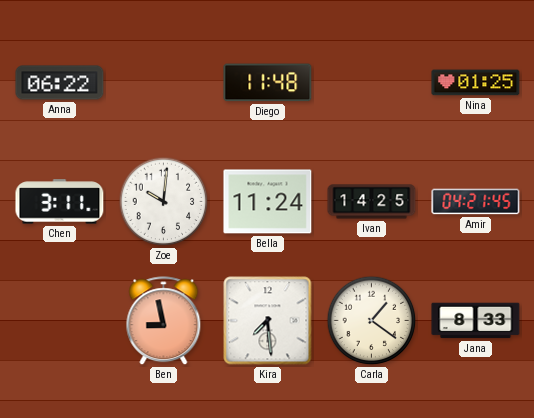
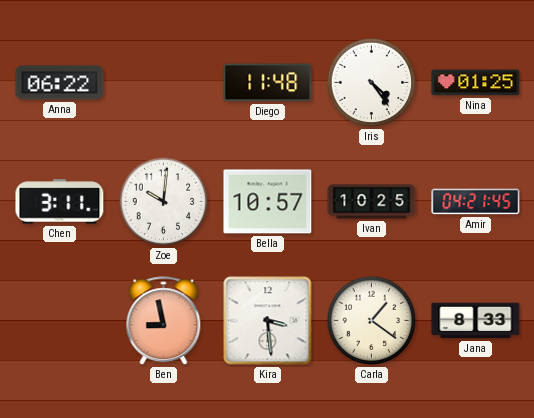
Iris: none -> 4:24 (372, 83)
Bella: 11:24 -> 10:57 (268, 202)
Ivan: 14:25 -> 10:25 (372, 202)
Kira: 7:29 -> 3:29 (268, 321)
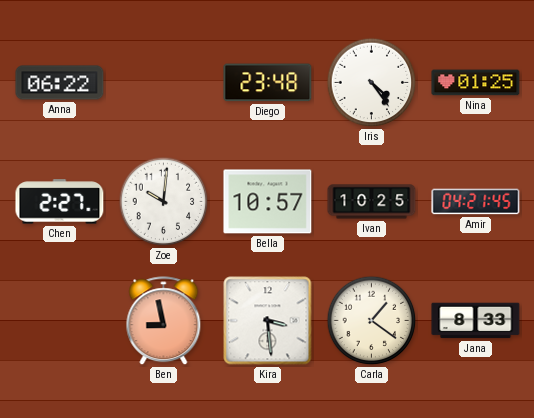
Diego: 11:48 -> 23:48 (268, 83)
Chen: 3:11 -> 2:27 (60, 202)
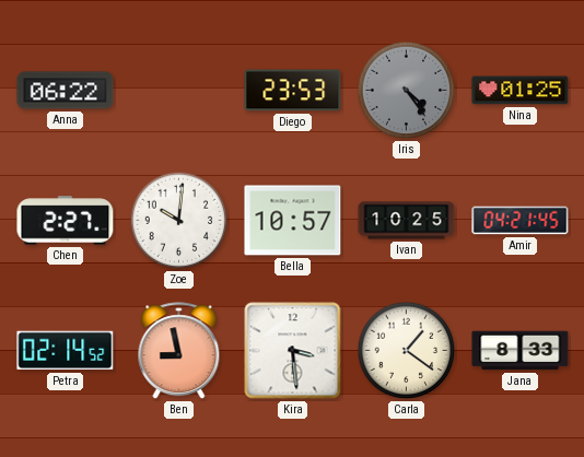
Diego: 23:48 -> 23:53 (293, 91)
Iris dial: white -> grey (407, 91)
Petra: none -> 02:14 (66, 351)
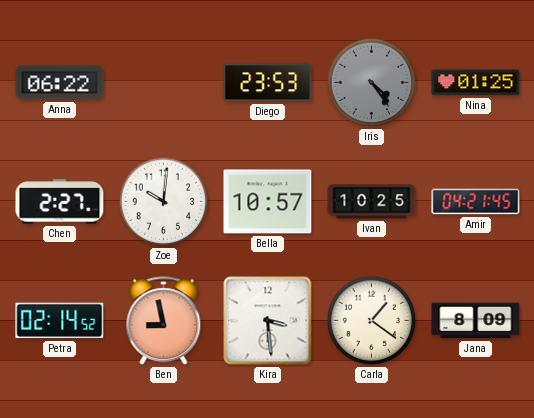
Jana: 8:33 -> 8:09 (476, 321)
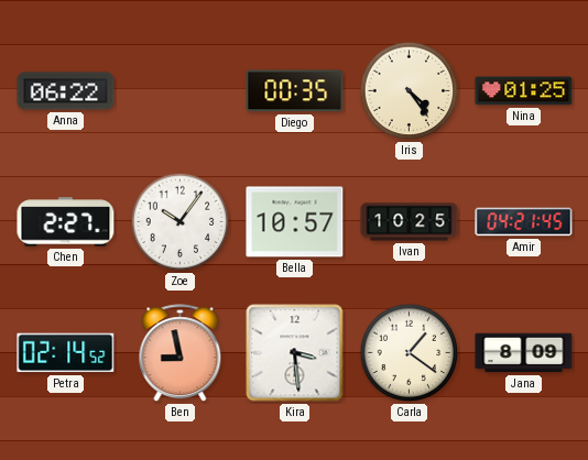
Diego: 23:53 -> 00:35 (295, 91)
Iris dial: grey -> cream (410, 91)
Zoe: 10:01 -> 10:06 (181, 222)
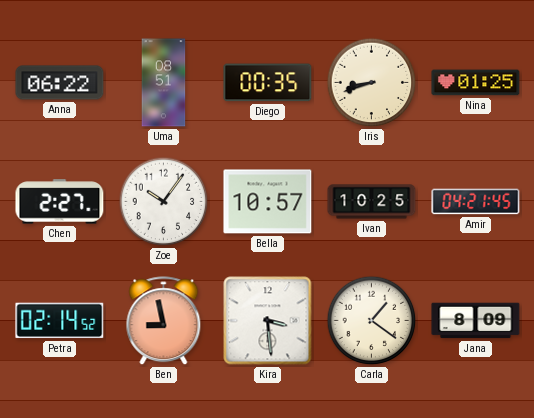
Uma: none -> 08:51 (164, 83)
Iris: 4:24 -> 8:42 (372, 83)
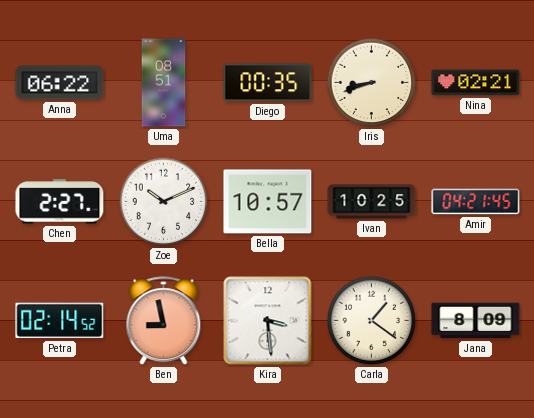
Nina: 01:25 -> 02:21 (476, 83)
Zoe: 10:06 -> 10:11 (164, 202)
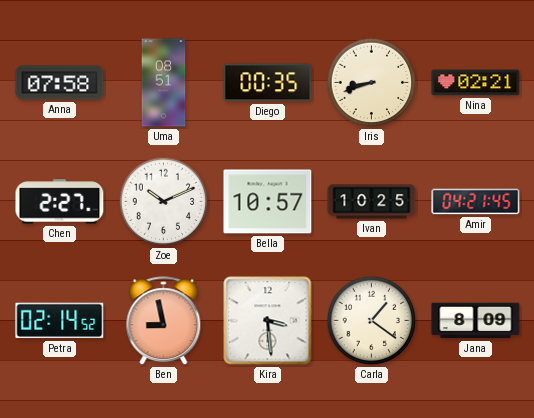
Anna: 06:22 -> 07:58 (60, 83)
